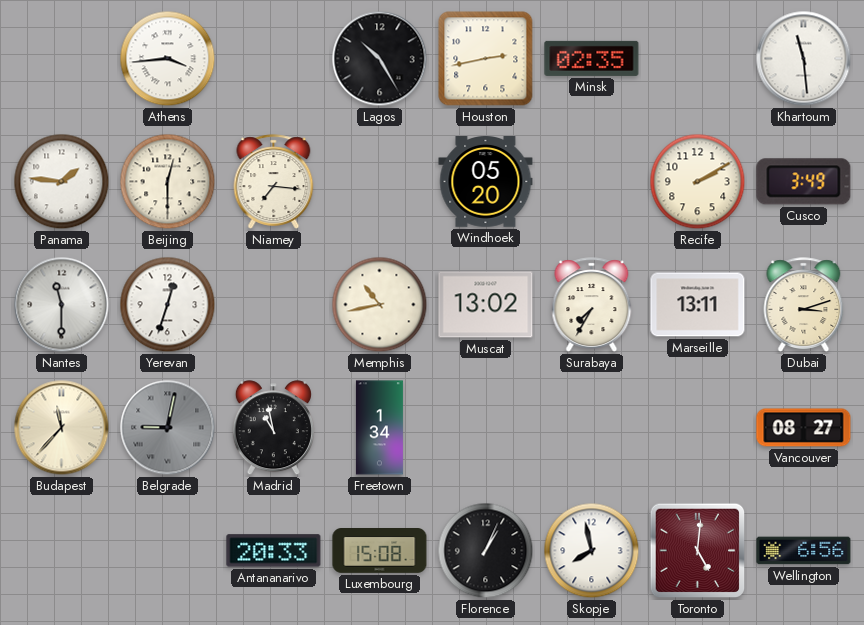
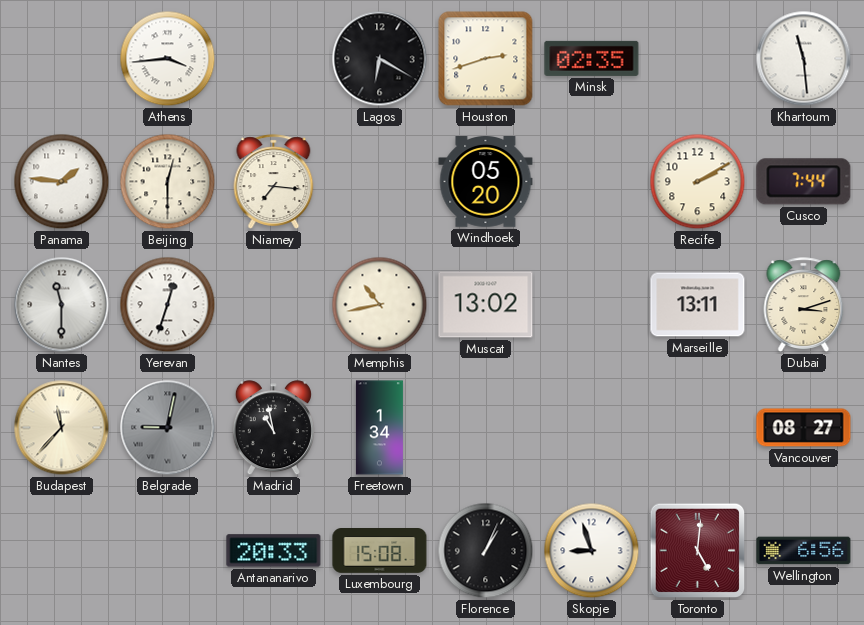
Lagos: 10:25 -> 6:20 (380, 59)
Houston: 2:43 -> 2:42 (486, 59)
Cusco: 3:49 -> 7:44 (804, 182)
Surabaya: 7:35 -> none (592, 305)
Skopje: 7:58 -> 8:57 (592, 551)
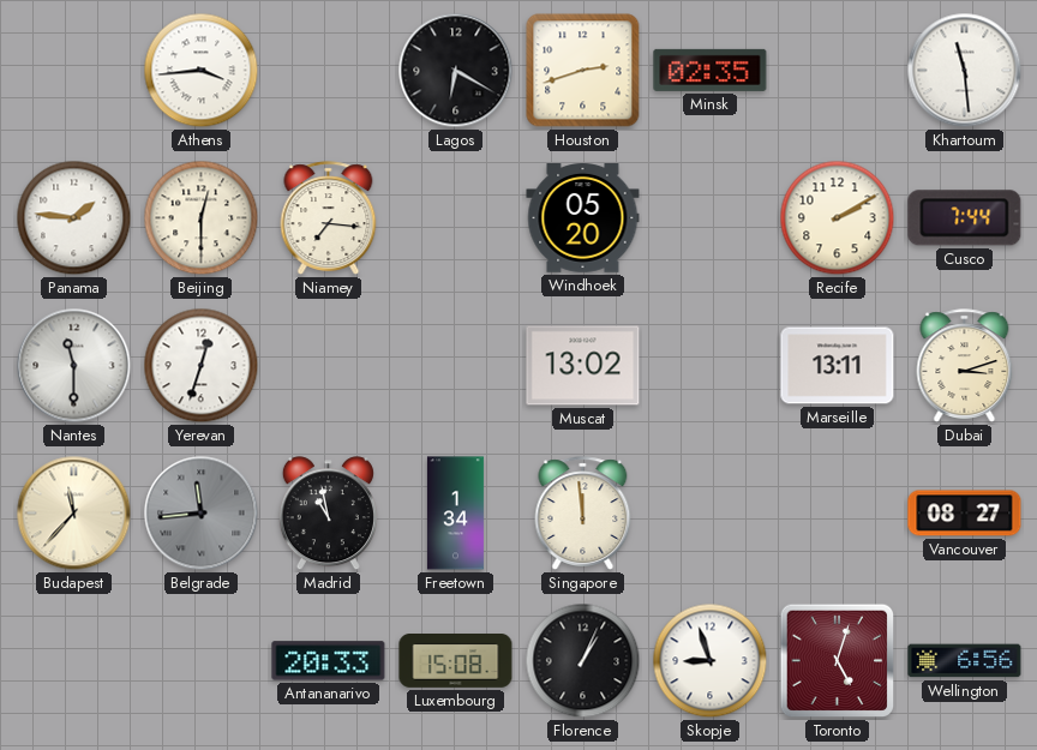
Memphis: 10:43 -> none (380, 305)
Belgrade: 9:02 -> 11:44 (202, 514)
Singapore: none -> 11:59 (583, 514)
Toronto: 5:01 -> 5:03 (838, 661)
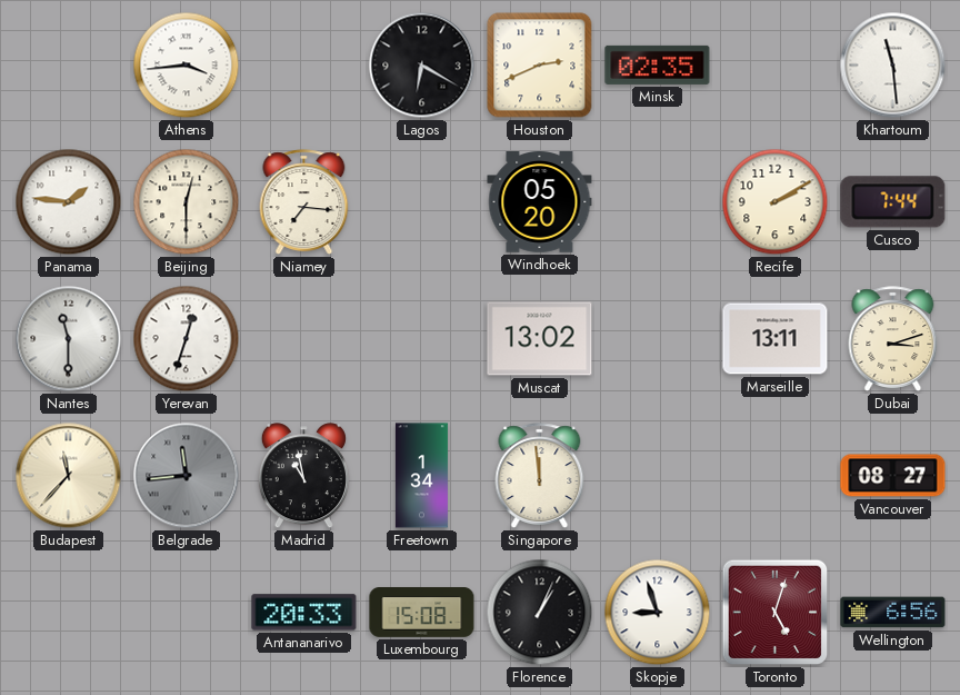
Houston: 2:42 -> 2:41 (540, 66)
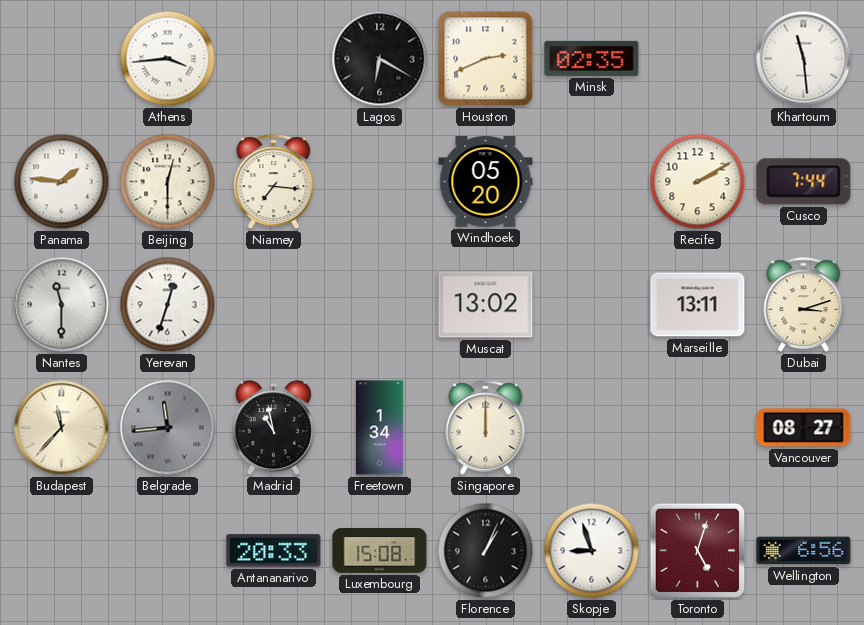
Singapore: 11:59 -> 12:00 (486, 428)
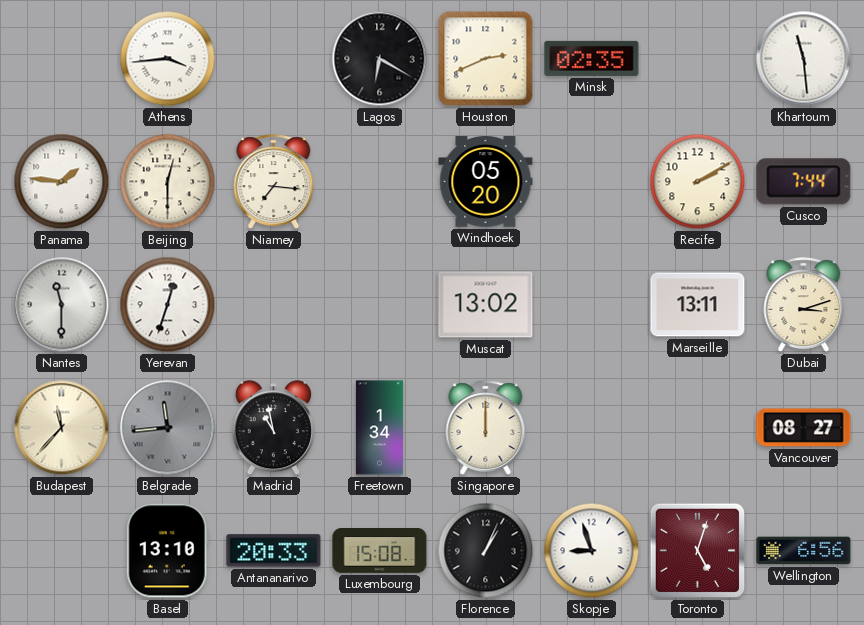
Basel: none -> 13:10 (167, 551)
